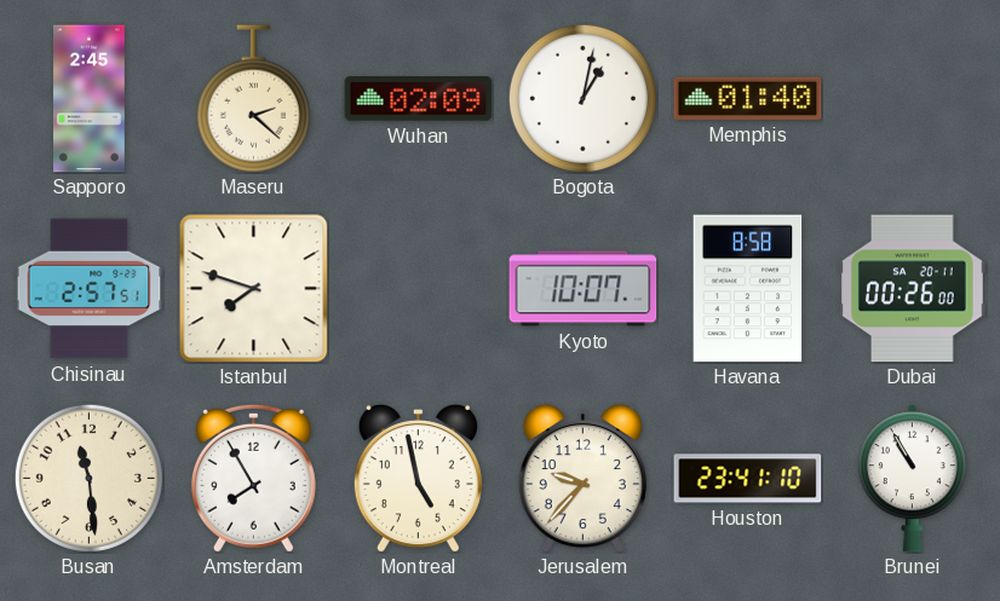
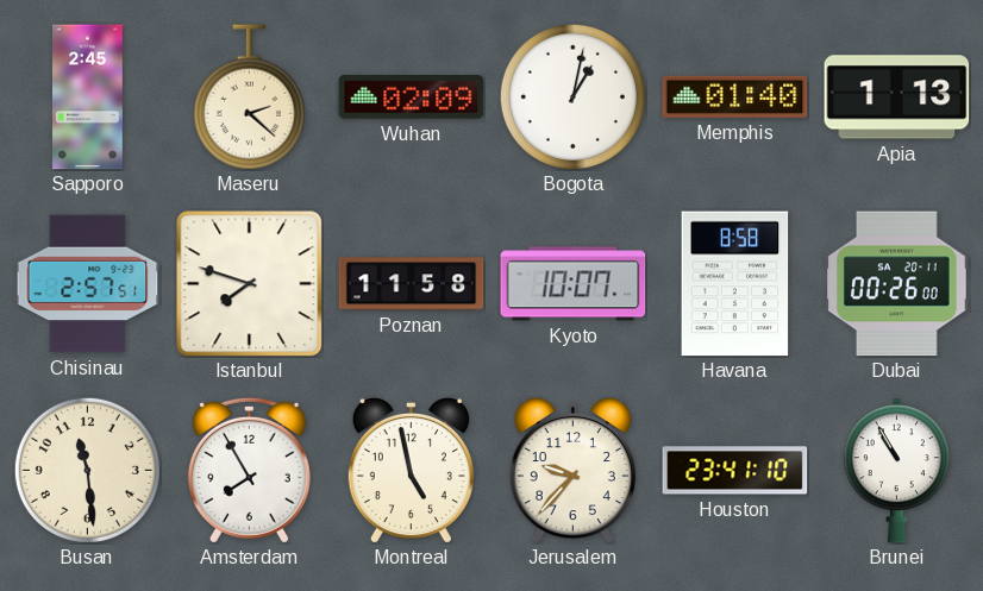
Apia: none -> 1:13 (897, 98)
Poznan: none -> 11:58 (412, 284)
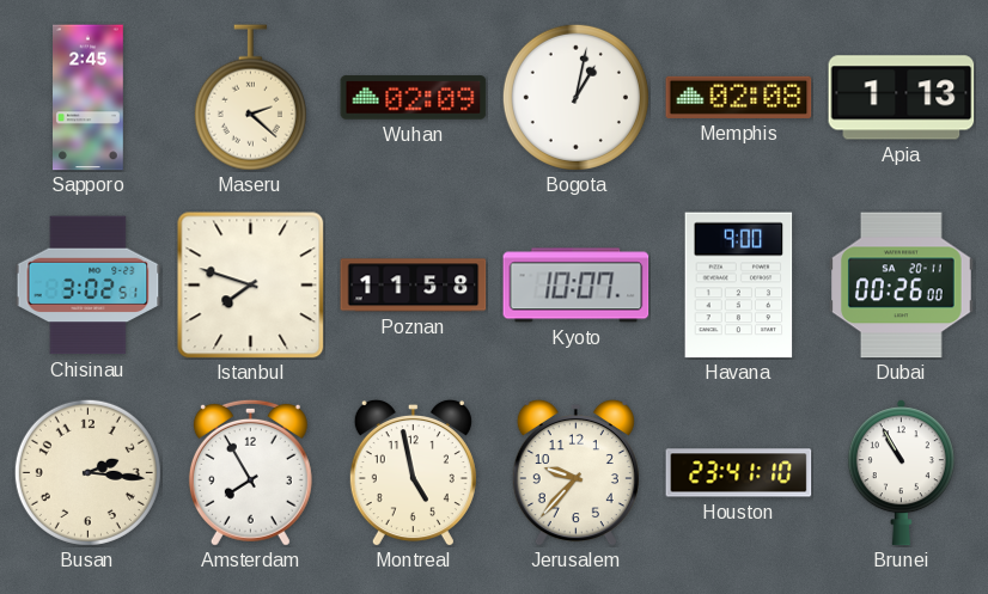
Memphis: 01:40 -> 02:08 (739, 97)
Chisinau: 2:57 -> 3:02 (89, 286)
Havana: 8:58 -> 9:00 (739, 286)
Busan: 11:29 -> 2:16 (87, 472)
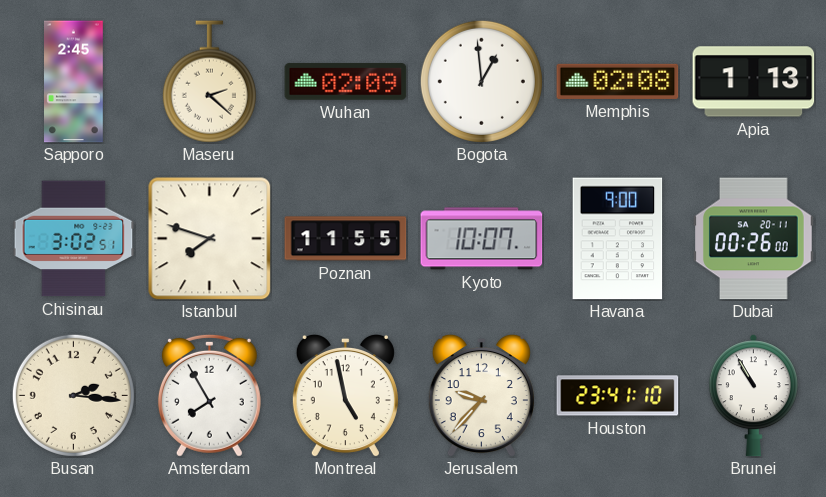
Bogota: 1:02 -> 12:59 (481, 81)
Poznan: 11:58 -> 11:55 (346, 239)
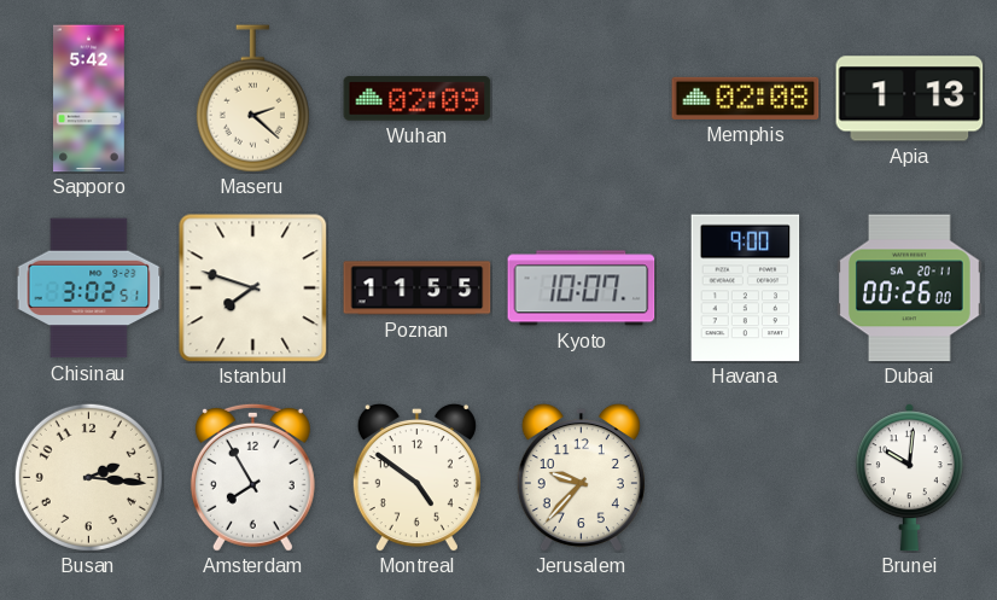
Sapporo: 2:45 -> 5:42 (89, 99)
Bogota: 12:59 -> none (481, 81)
Montreal: 4:58 -> 4:51 (416, 477)
Houston: 23:41 -> none (618, 396)
Brunei: 10:55 -> 10:01 (909, 478)
